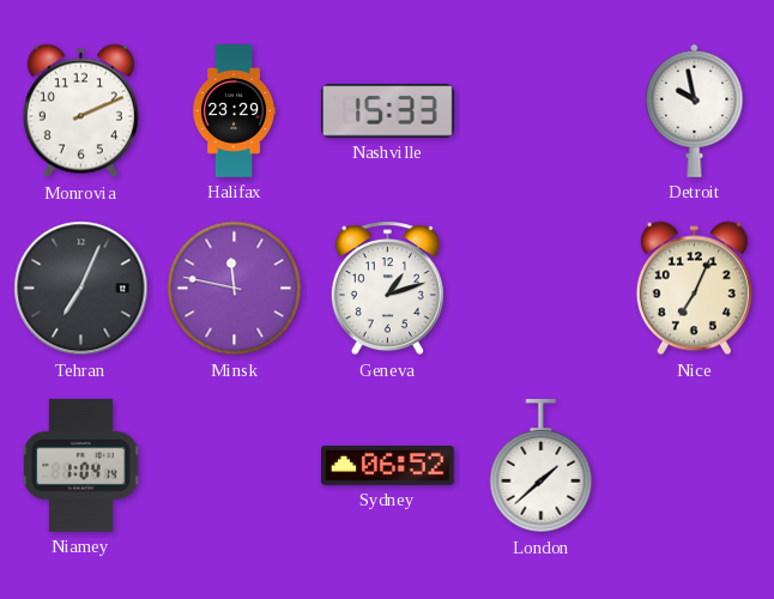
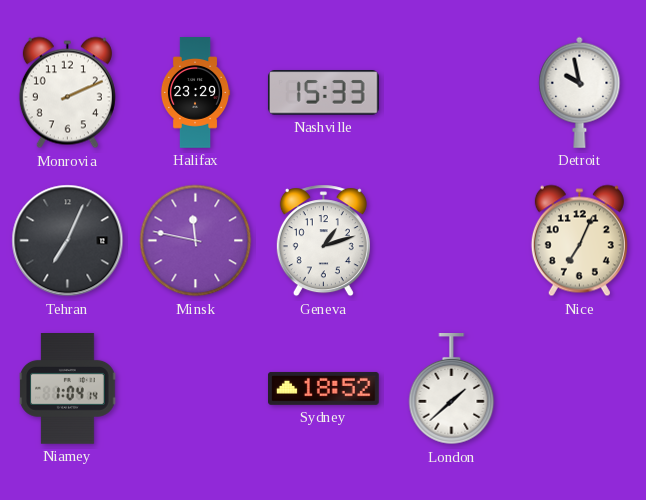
Sydney: 06:52 -> 18:52 (324, 388)
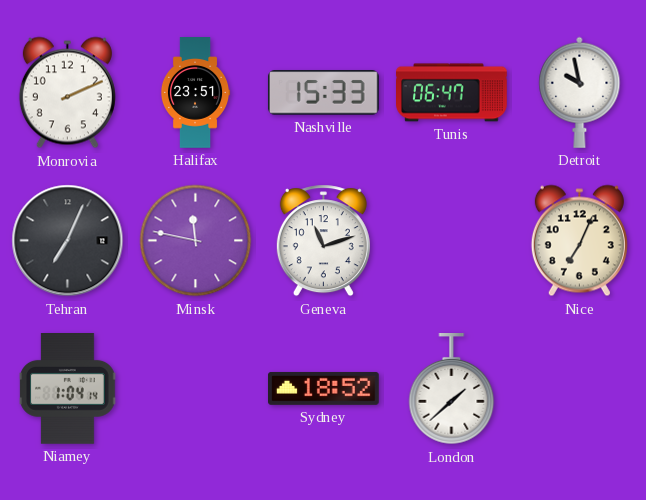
Halifax: 23:29 -> 23:51 (195, 93)
Tunis: none -> 06:47 (452, 93)
Geneva: 1:12 -> 11:12 (323, 241)
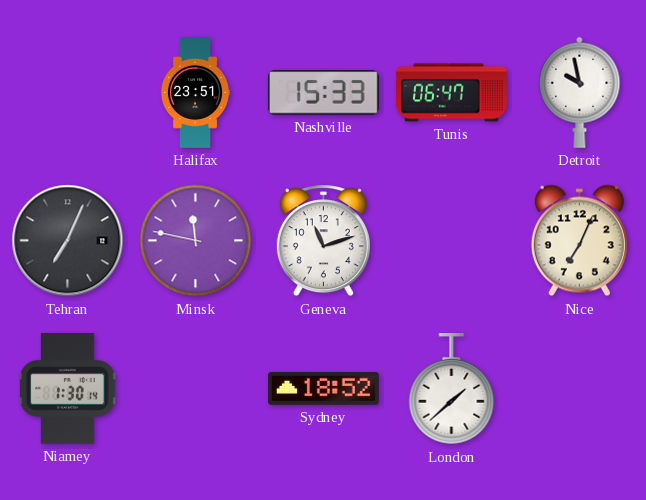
Monrovia: 2:11 -> none (67, 93)
Niamey: 1:04 -> 1:30 (68, 389)
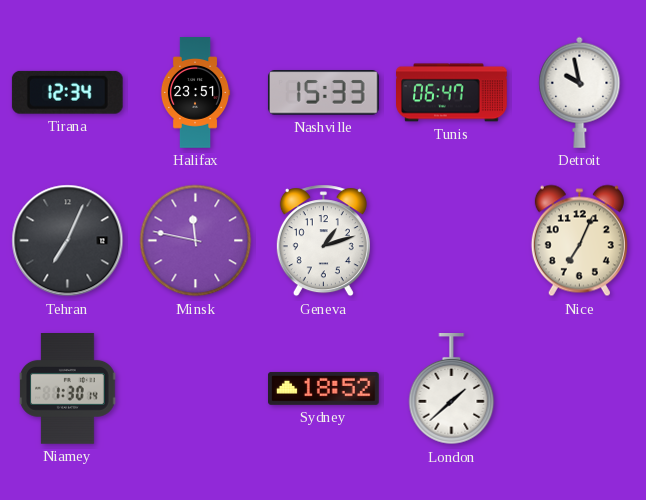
Tirana: none -> 12:34 (67, 92)
Geneva: 11:12 -> 1:12 (323, 241)
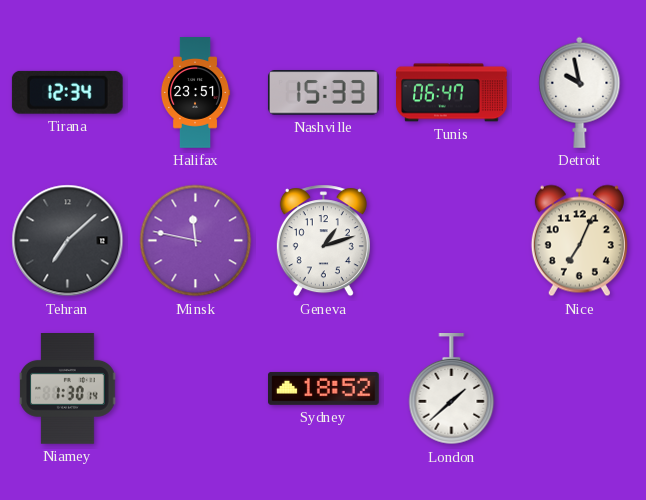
Tehran: 7:04 -> 7:08 (68, 241)
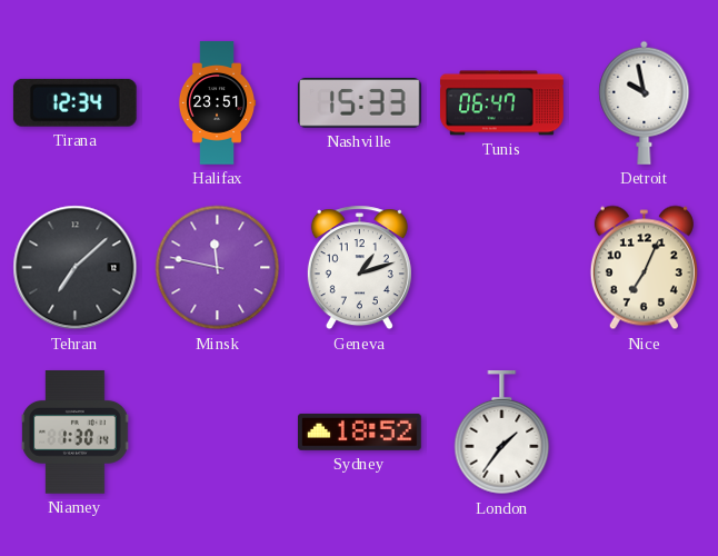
London: 1:38 -> 1:36 (502, 434)
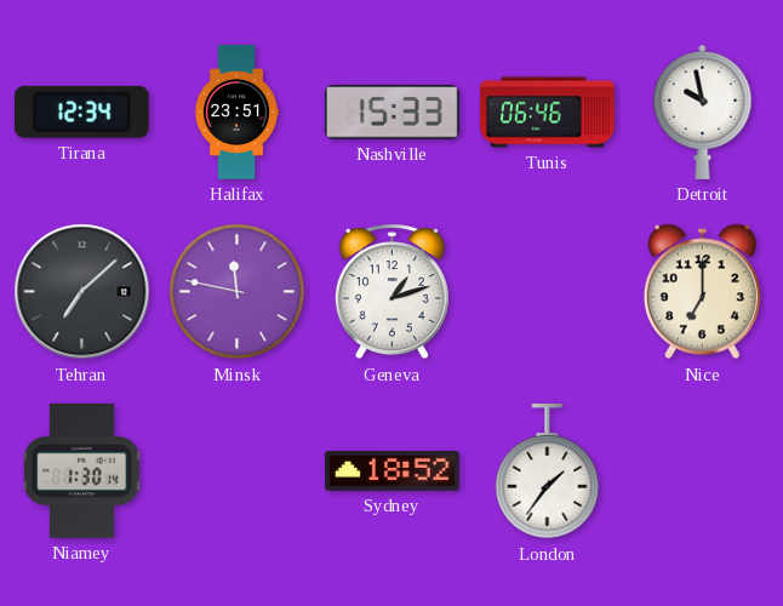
Tunis: 06:47 -> 06:46 (548, 113)
Nice: 7:04 -> 7:00 (702, 292)
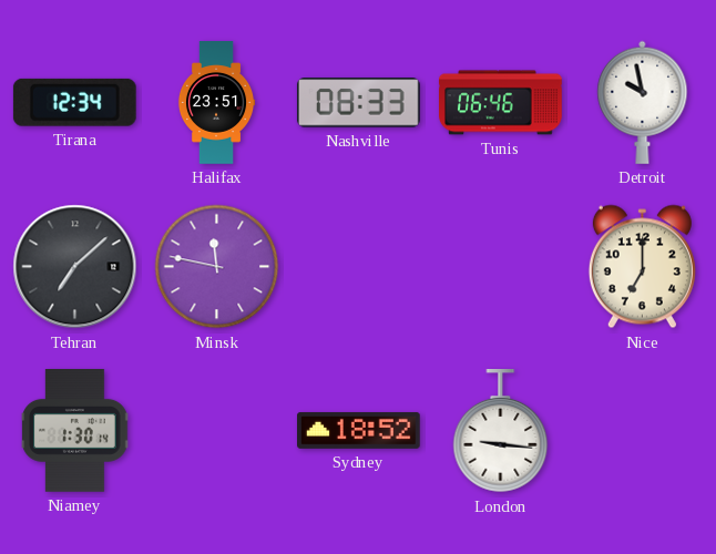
Nashville: 15:33 -> 08:33 (359, 103)
Geneva: 1:12 -> none (391, 292)
London: 1:36 -> 9:16 (501, 432)
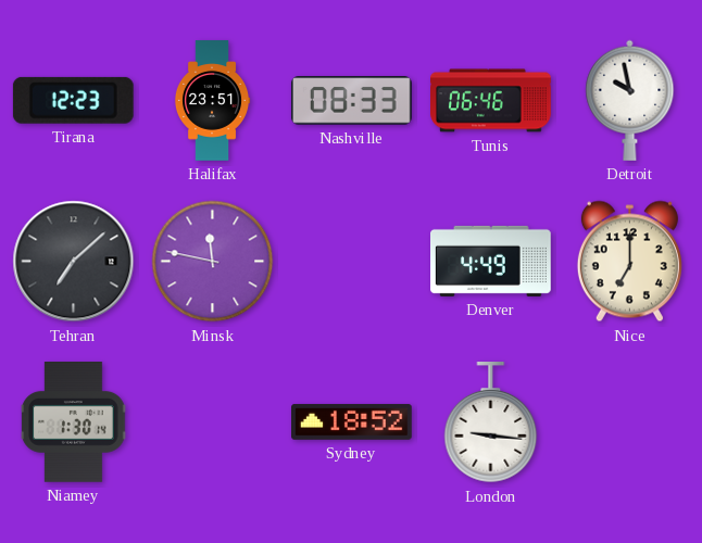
Tirana: 12:34 -> 12:23 (73, 100)
Denver: none -> 4:49 (491, 261)
